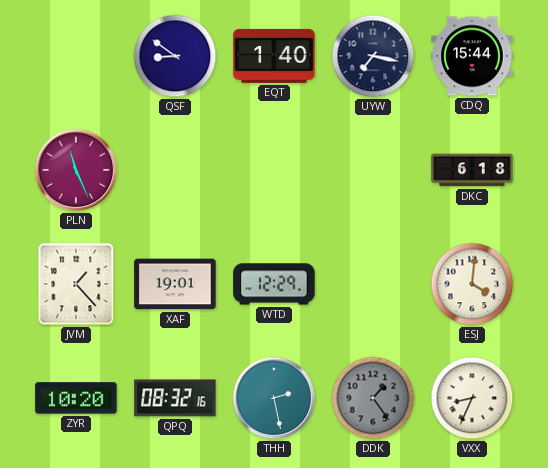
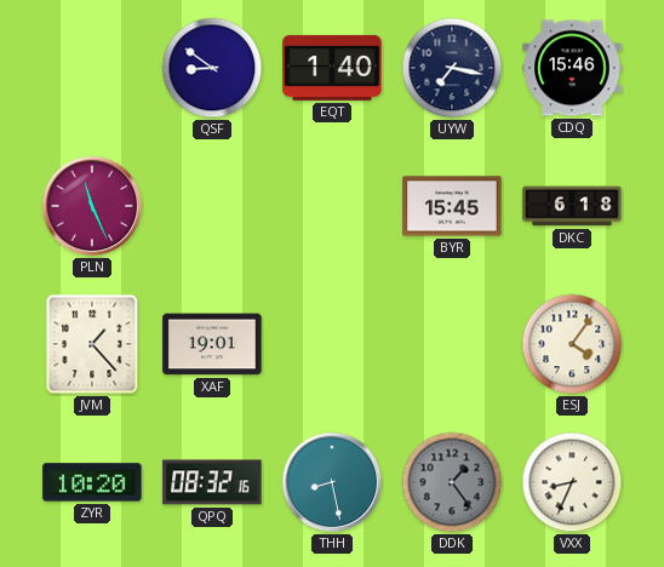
CDQ: 15:44 -> 15:46 (572, 68)
BYR: none -> 15:45 (452, 206)
WTD: 12:29 -> none (274, 284)
ESJ: 4:01 -> 4:06 (572, 344)
THH: 2:28 -> 8:28 (332, 482)
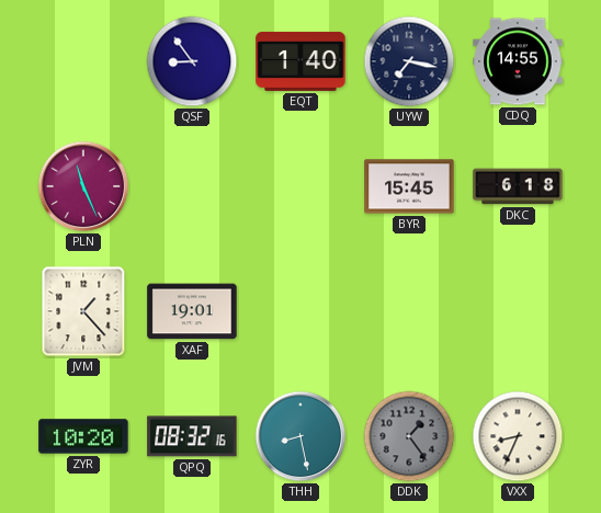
QSF: 8:51 -> 8:54 (192, 61)
CDQ: 15:46 -> 14:55 (518, 61)
ESJ: 4:06 -> none (572, 344)
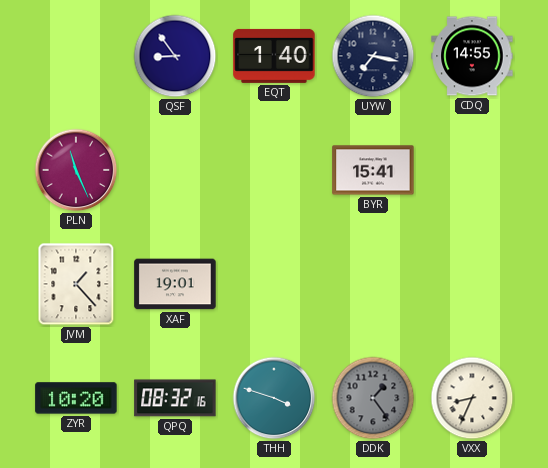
BYR: 15:45 -> 15:41 (373, 170)
DKC: 6:18 -> none (518, 186)
THH: 8:28 -> 3:48 (274, 398)
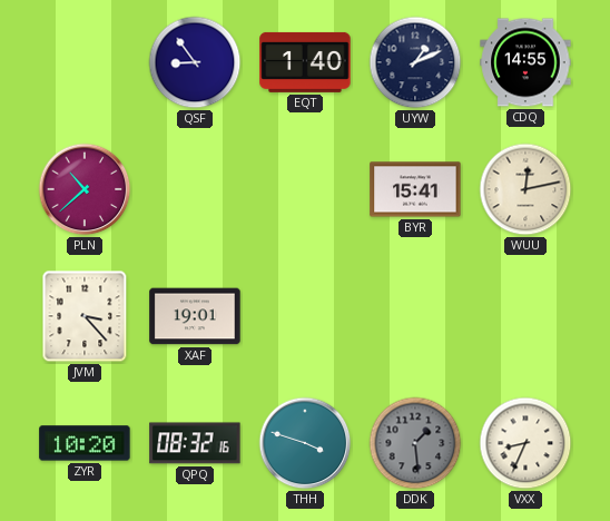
UYW: 7:17 -> 1:11 (415, 62)
PLN: 11:26 -> 10:38 (85, 189)
WUU: none -> 12:13 (525, 189)
JVM: 1:23 -> 3:23 (85, 316)
DDK: 1:24 -> 1:29 (415, 443)
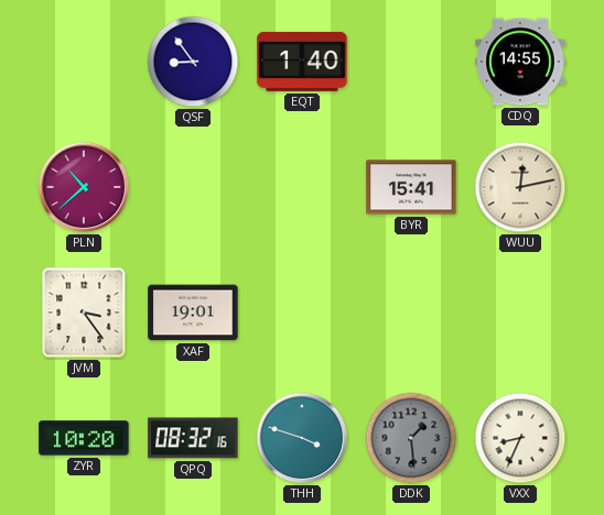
UYW: 1:11 -> none (415, 62)
JVM: 3:23 -> 3:24 (84, 313)
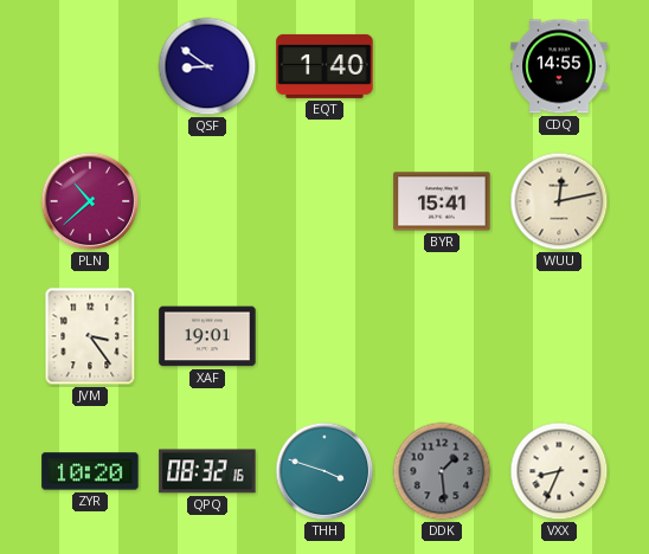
QSF: 8:54 -> 8:51 (207, 66)
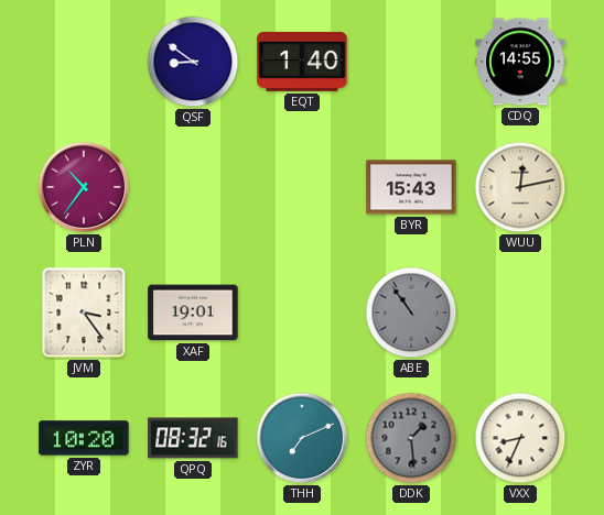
PLN: 10:38 -> 10:36 (84, 187)
BYR: 15:41 -> 15:43 (411, 187)
ABE: none -> 10:54 (411, 313)
THH: 3:48 -> 7:11 (302, 438)
